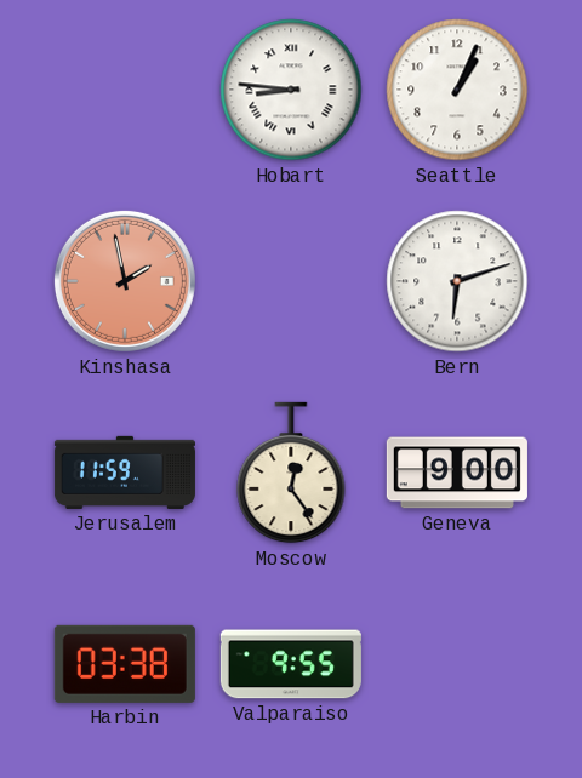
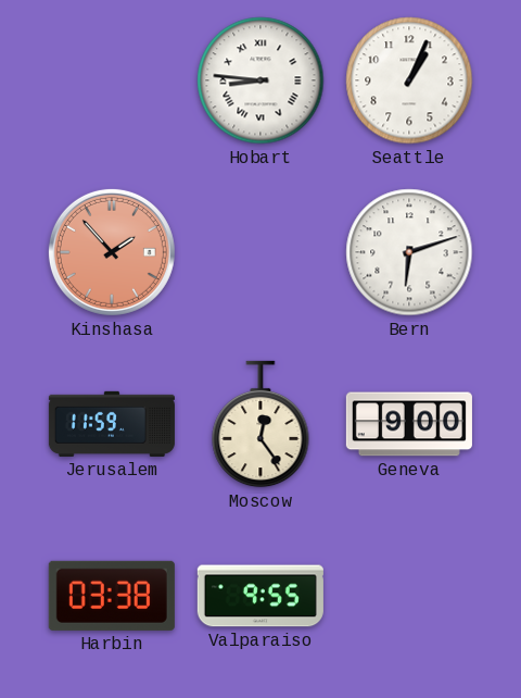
Kinshasa: 1:58 -> 1:53 (112, 252)
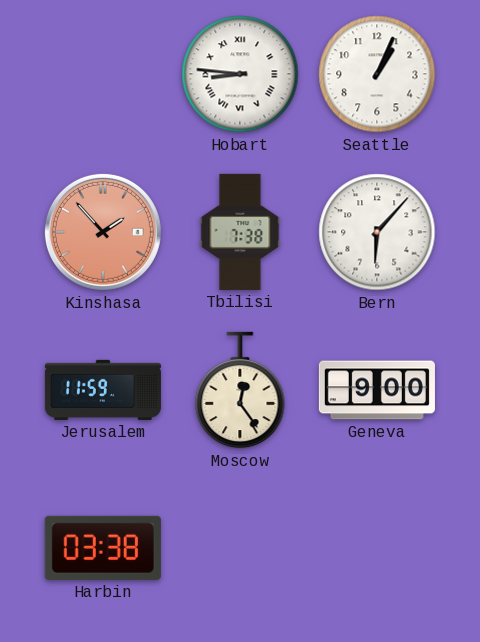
Tbilisi: none -> 7:38 (240, 232)
Bern: 6:12 -> 6:07 (377, 232)
Valparaiso: 9:55 -> none (260, 596)
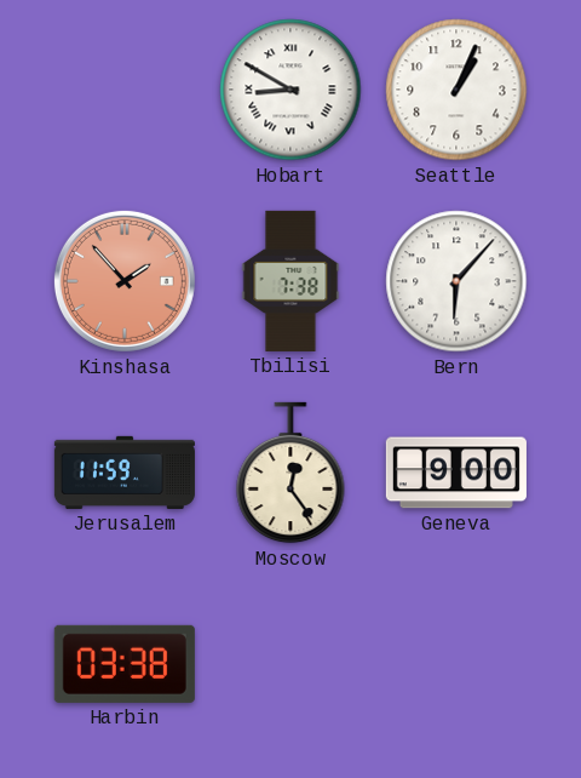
Hobart: 8:46 -> 8:50 (290, 90)
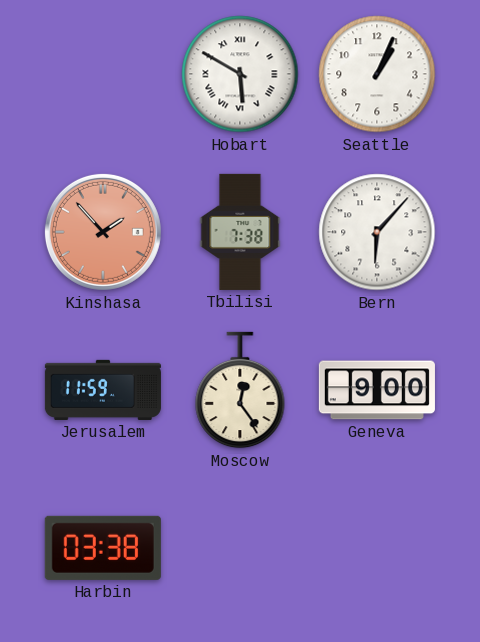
Hobart: 8:50 -> 5:50 (240, 74)
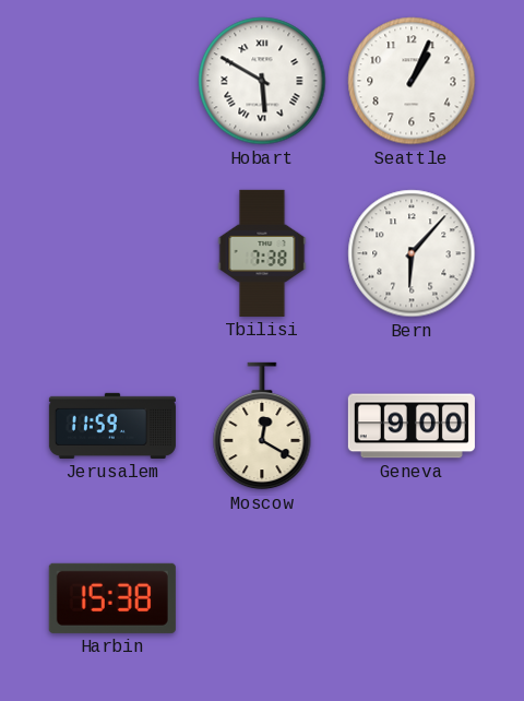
Kinshasa: 1:53 -> none (103, 232)
Moscow: 12:24 -> 12:20 (262, 426)
Harbin: 03:38 -> 15:38 (112, 598)
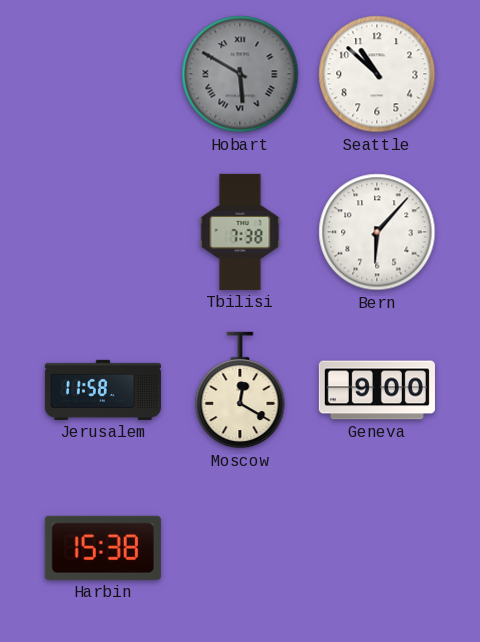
Hobart dial: white -> grey (240, 74)
Seattle: 1:04 -> 10:52 (377, 74)
Jerusalem: 11:59 -> 11:58 (103, 390)
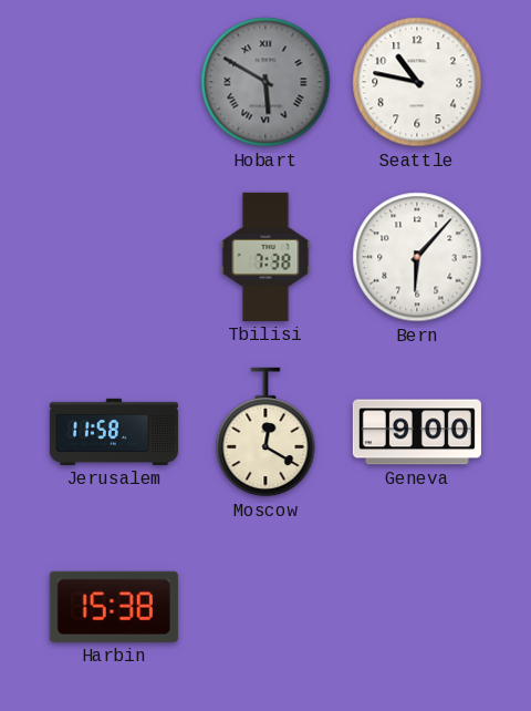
Seattle: 10:52 -> 10:47 (417, 82)
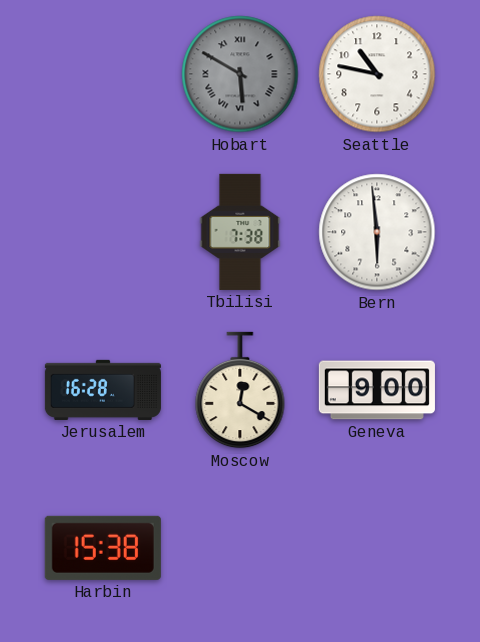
Bern: 6:07 -> 5:59 (377, 232)
Jerusalem: 11:58 -> 16:28 (103, 390)
